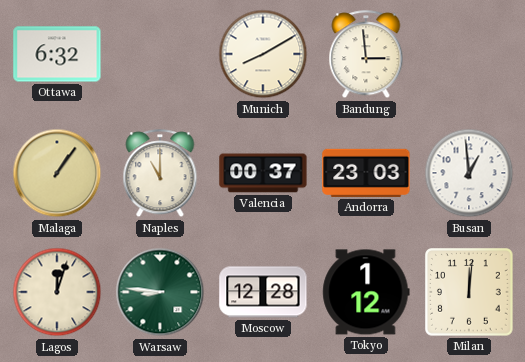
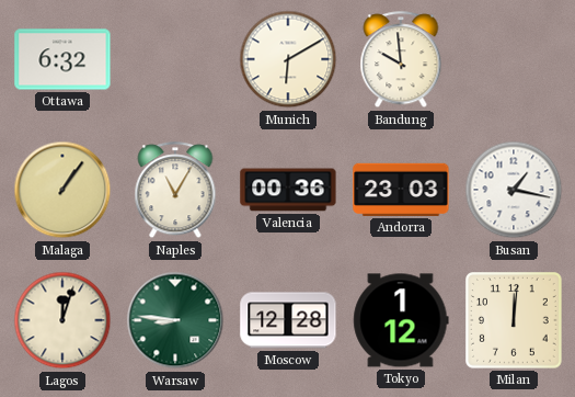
Munich: 8:10 -> 6:10 (288, 59)
Bandung: 2:59 -> 9:59 (401, 60)
Naples: 11:00 -> 11:05 (175, 191)
Valencia: 00:37 -> 00:36 (288, 190)
Busan: 12:59 -> 1:17 (514, 190)
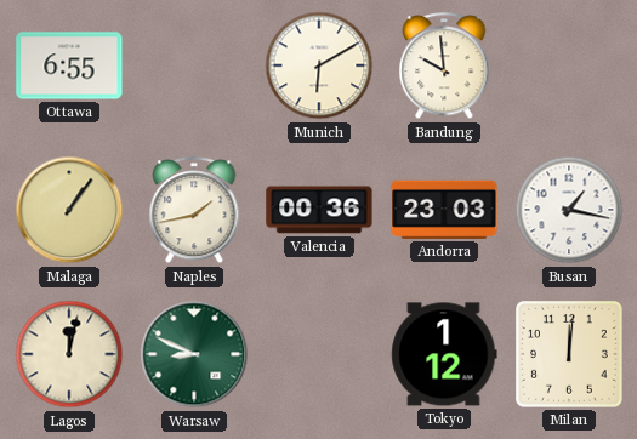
Ottawa: 6:32 -> 6:55 (69, 65)
Naples: 11:05 -> 1:43 (194, 211)
Lagos: 12:03 -> 12:02 (69, 354)
Warsaw: 8:46 -> 8:49 (194, 354)
Moscow: 12:28 -> none (288, 320)
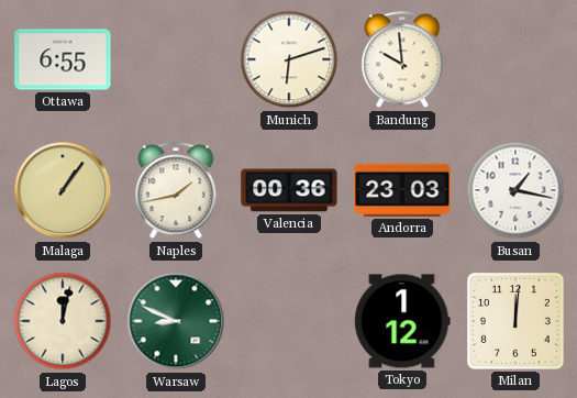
Munich: 6:10 -> 6:12 (289, 59)
